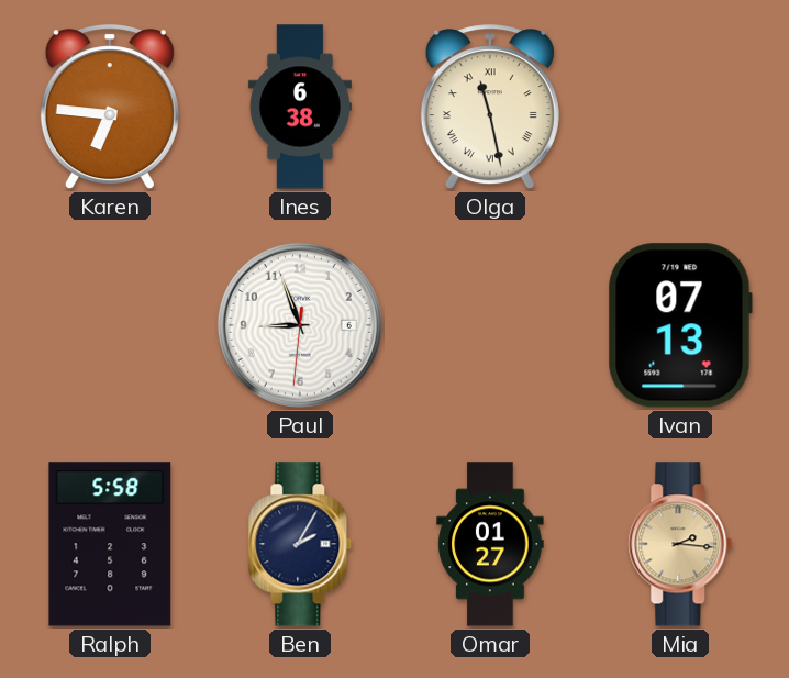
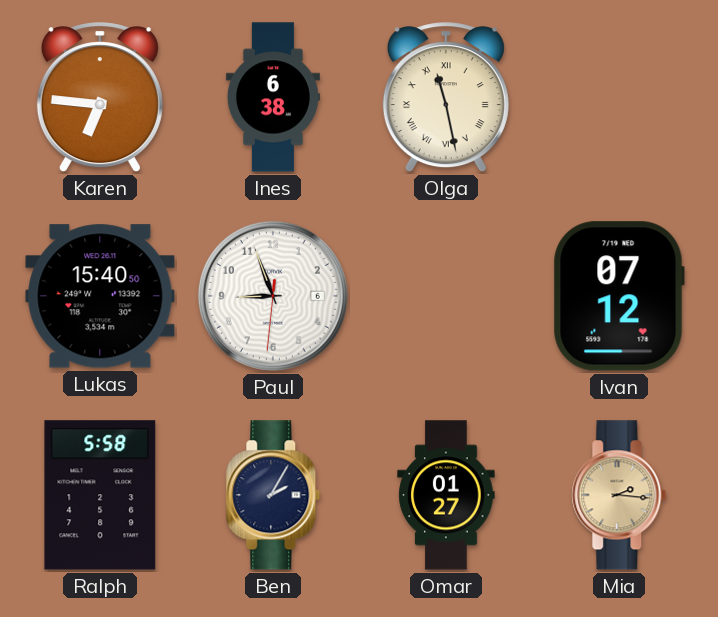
Lukas: none -> 15:40 (100, 296)
Ivan: 07:13 -> 07:12 (619, 296)
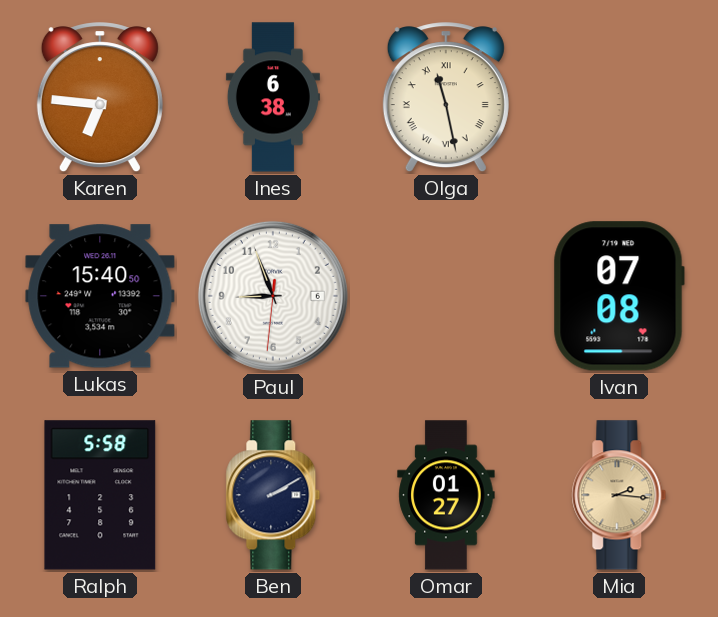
Ivan: 07:12 -> 07:08 (619, 296)
Ben: 2:05 -> 2:10 (273, 495)
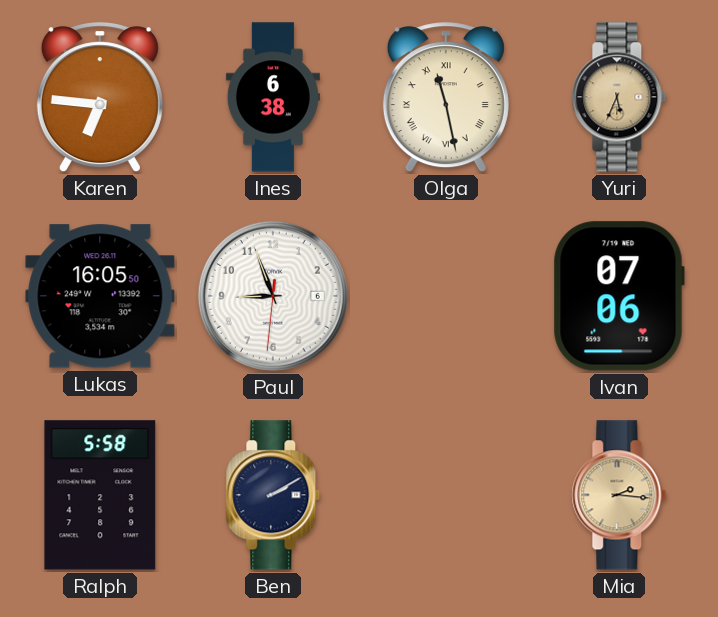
Yuri: none -> 5:34 (619, 97)
Lukas: 15:40 -> 16:05 (100, 296)
Ivan: 07:08 -> 07:06 (619, 296)
Omar: 01:27 -> none (446, 495)
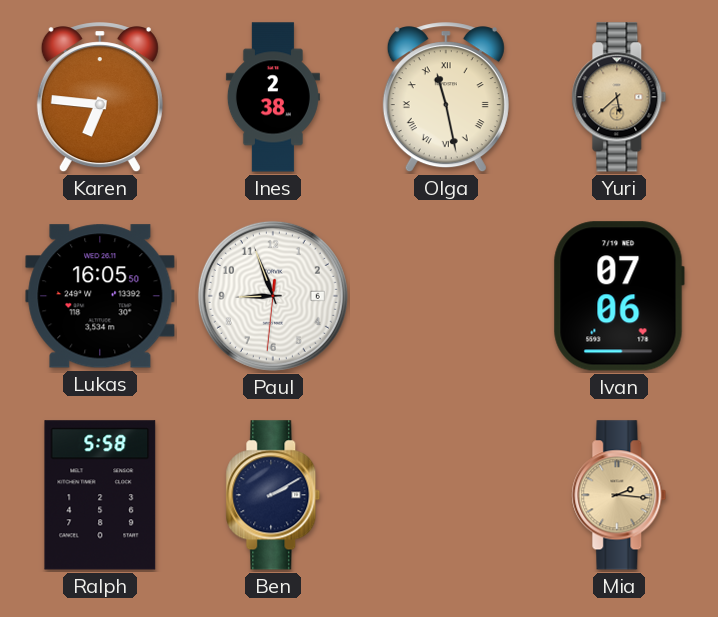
Ines: 6:38 -> 2:38 (273, 97)
Yuri: 5:34 -> 5:38 (619, 97)
